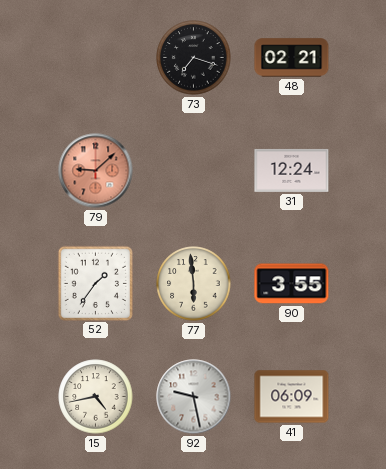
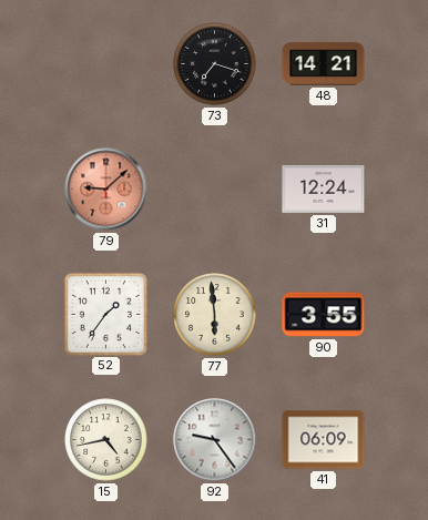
48: 02:21 -> 14:21 (324, 64)
92: 9:28 -> 9:24 (215, 440)
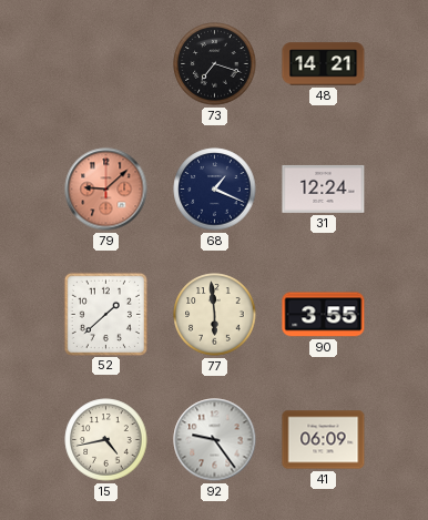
68: none -> 1:19 (215, 190)
52: 1:36 -> 1:38 (105, 314)
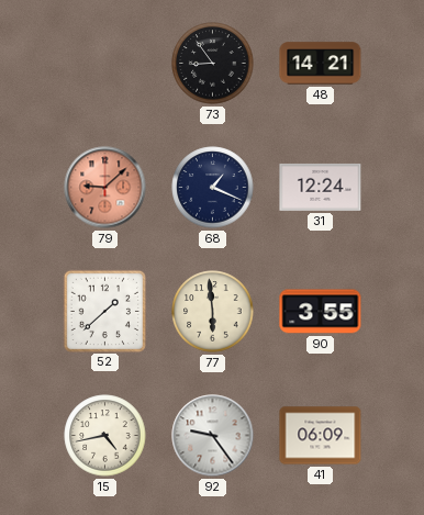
73: 7:18 -> 8:54 (213, 64)
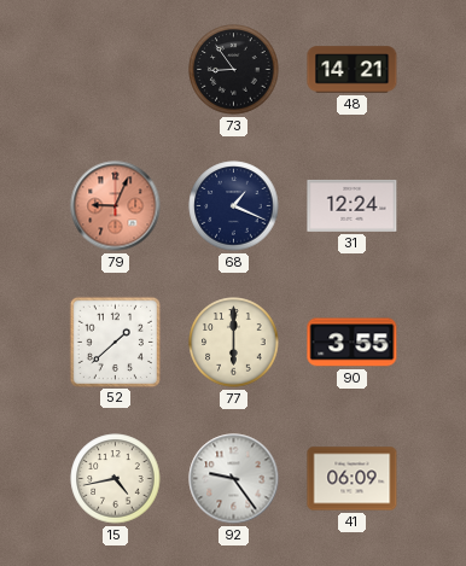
79: 9:08 -> 9:04 (116, 206)
77: 5:59 -> 6:00 (234, 343)
